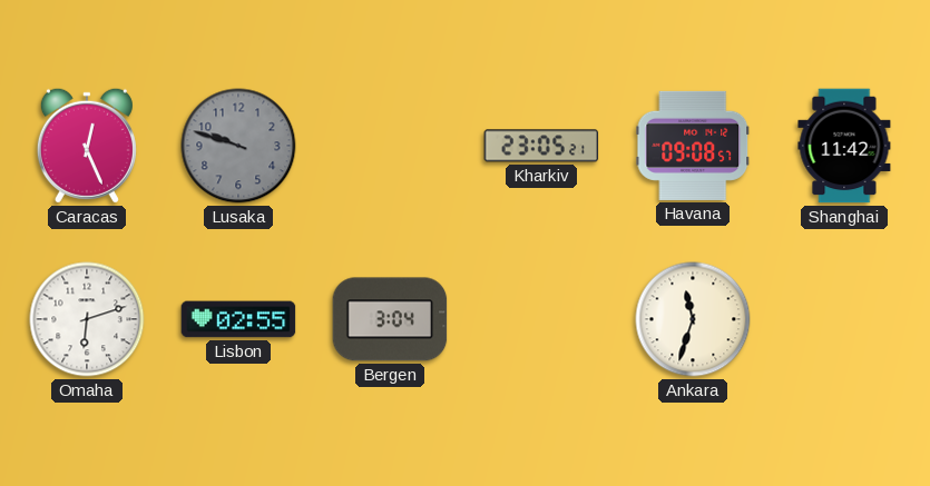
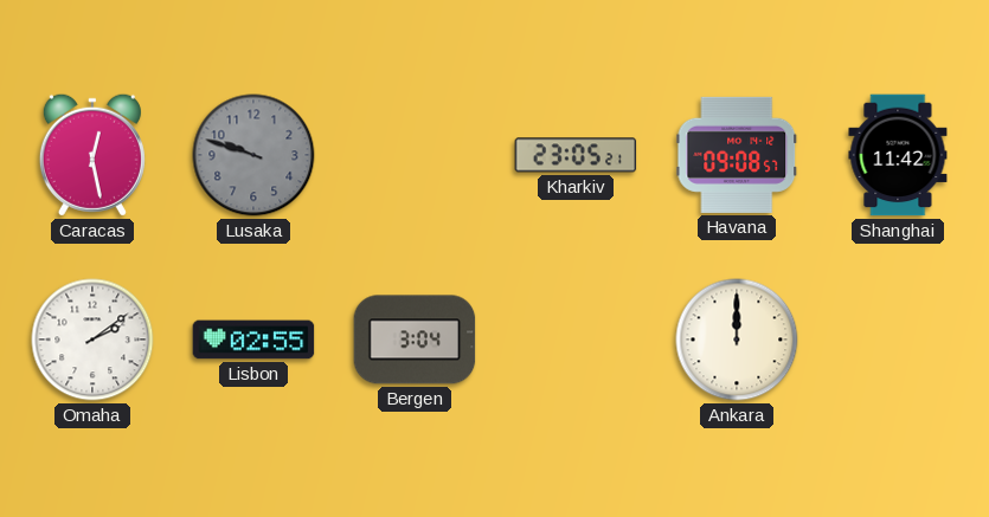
Caracas: 12:26 -> 12:28 (92, 155)
Omaha: 6:12 -> 2:09 (92, 340)
Ankara: 11:33 -> 12:00 (737, 340)
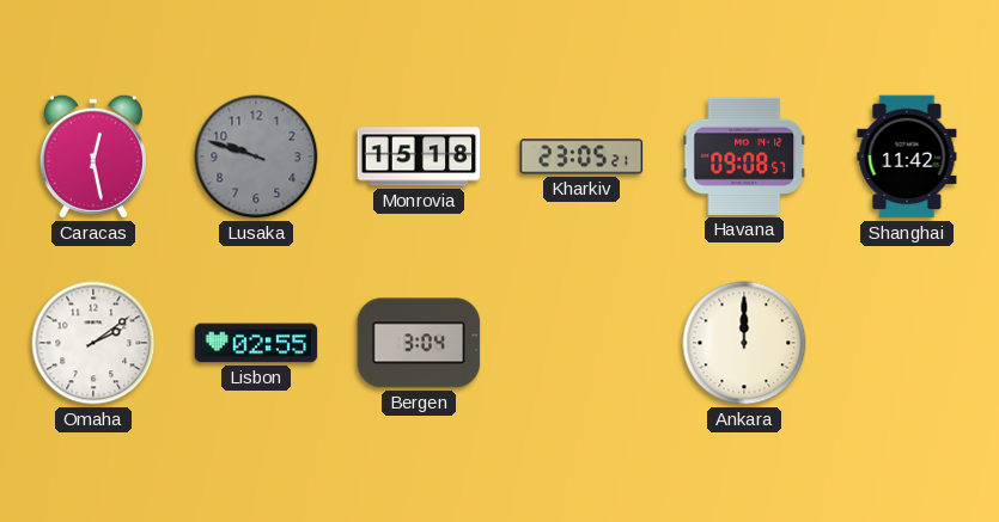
Monrovia: none -> 15:18 (419, 156)
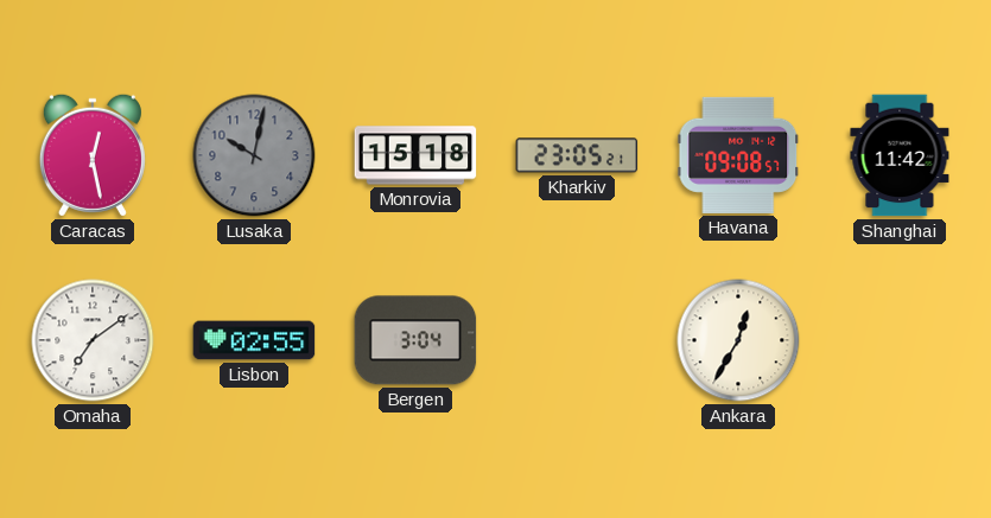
Lusaka: 9:48 -> 10:02 (254, 155)
Omaha: 2:09 -> 7:09 (93, 340)
Ankara: 12:00 -> 12:35 (738, 340)
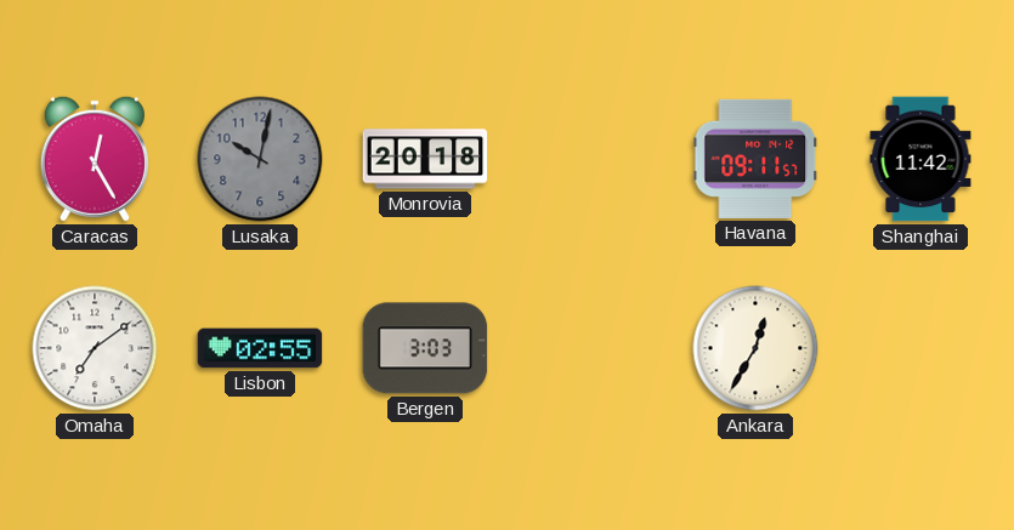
Caracas: 12:28 -> 12:25 (95, 159)
Monrovia: 15:18 -> 20:18 (425, 159)
Kharkiv: 23:05 -> none (577, 155)
Havana: 09:08 -> 09:11 (755, 159)
Bergen: 3:04 -> 3:03 (425, 348)
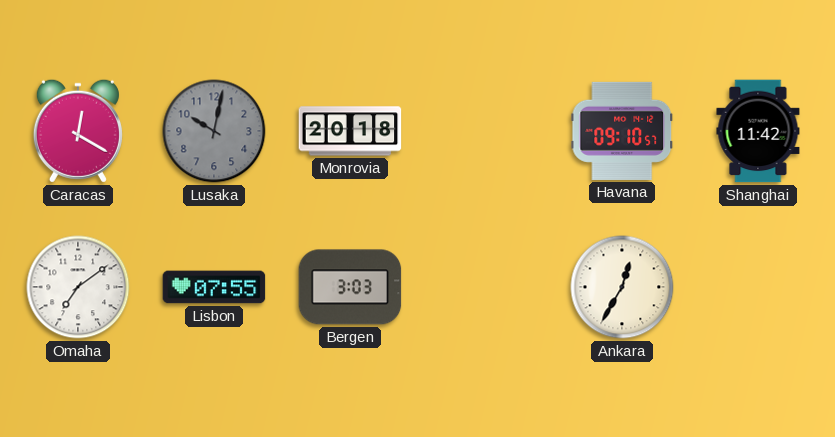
Caracas: 12:25 -> 12:20 (78, 131)
Havana: 09:11 -> 09:10 (622, 131)
Lisbon: 02:55 -> 07:55 (214, 287)
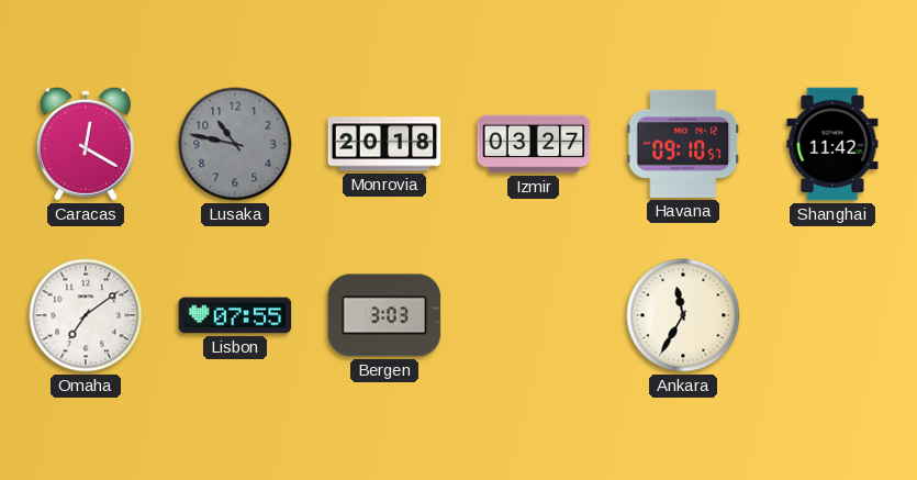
Lusaka: 10:02 -> 10:47 (235, 144)
Izmir: none -> 03:27 (534, 144)
Ankara: 12:35 -> 11:35 (683, 315)
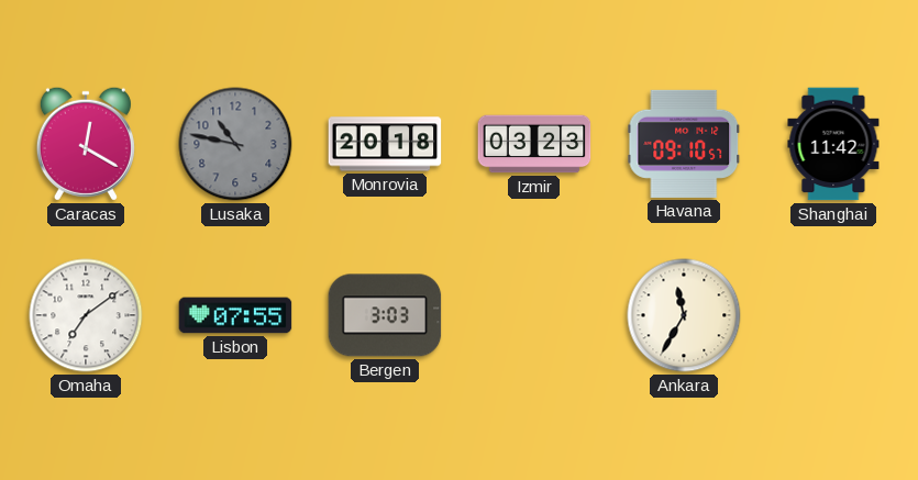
Izmir: 03:27 -> 03:23 (534, 144)
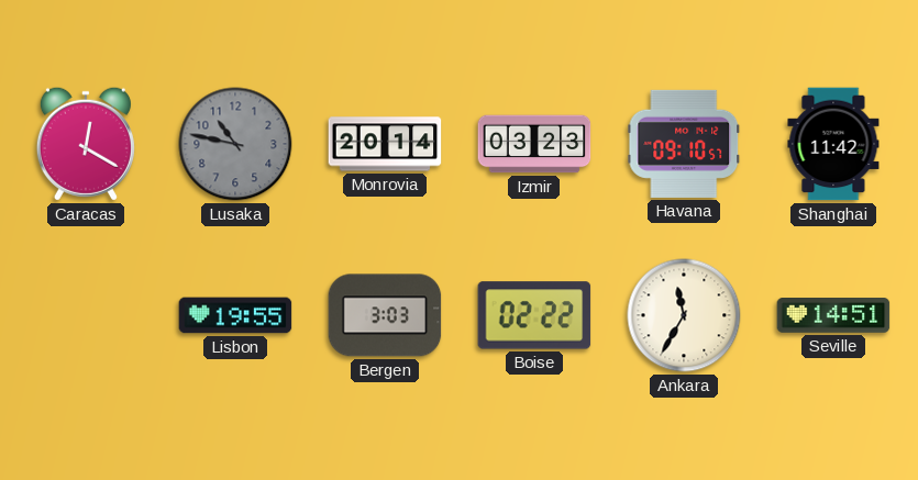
Monrovia: 20:18 -> 20:14 (385, 144)
Omaha: 7:09 -> none (86, 315)
Lisbon: 07:55 -> 19:55 (235, 315)
Boise: none -> 02:22 (534, 315)
Seville: none -> 14:51 (833, 316)
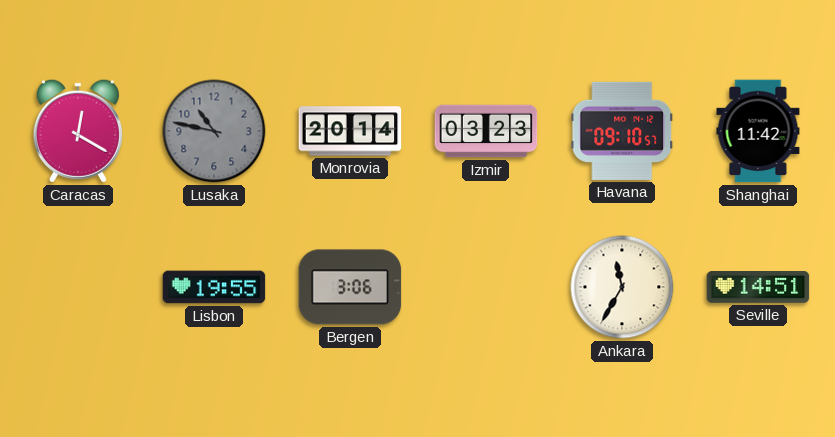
Bergen: 3:03 -> 3:06 (350, 287)
Boise: 02:22 -> none (534, 315)
